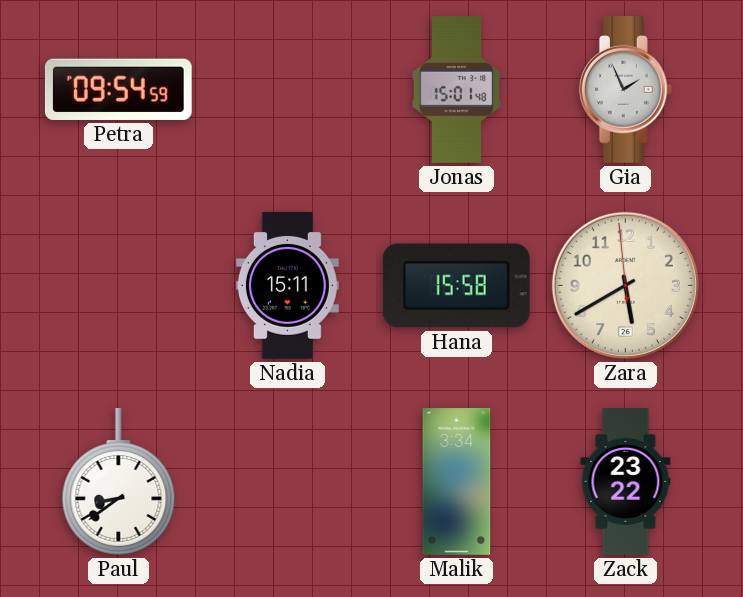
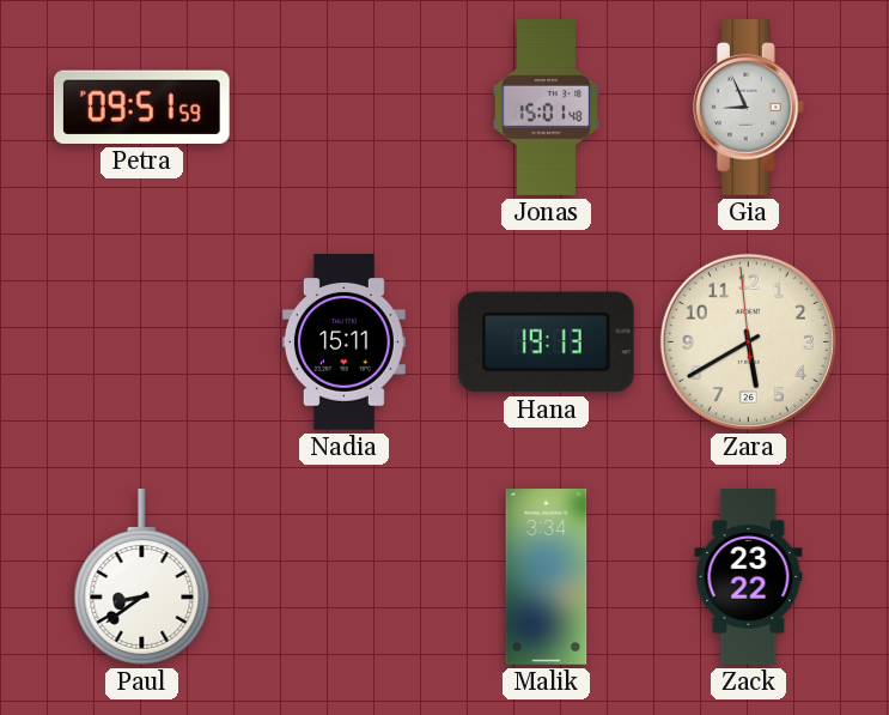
Petra: 09:54 -> 09:51 (141, 107)
Gia: 1:56 -> 8:56 (748, 108)
Hana: 15:58 -> 19:13 (546, 343)
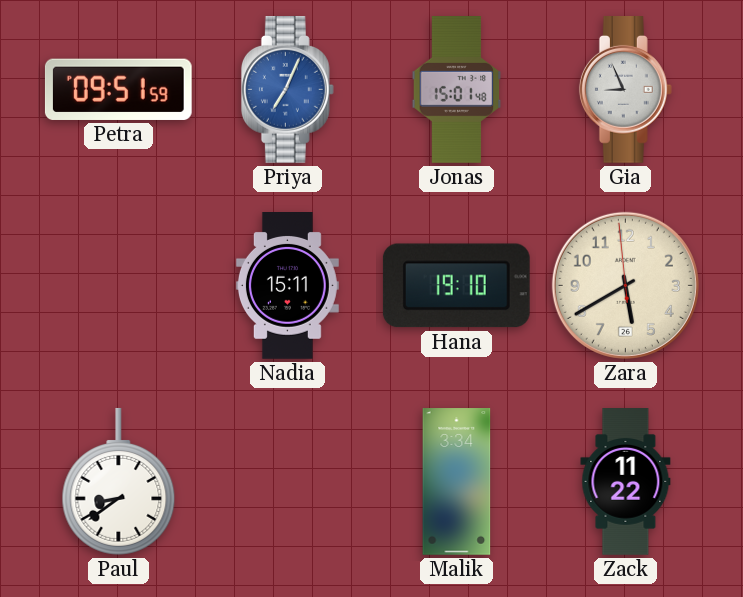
Priya: none -> 7:04 (287, 90)
Hana: 19:13 -> 19:10 (456, 286)
Zack: 23:22 -> 11:22 (626, 482)
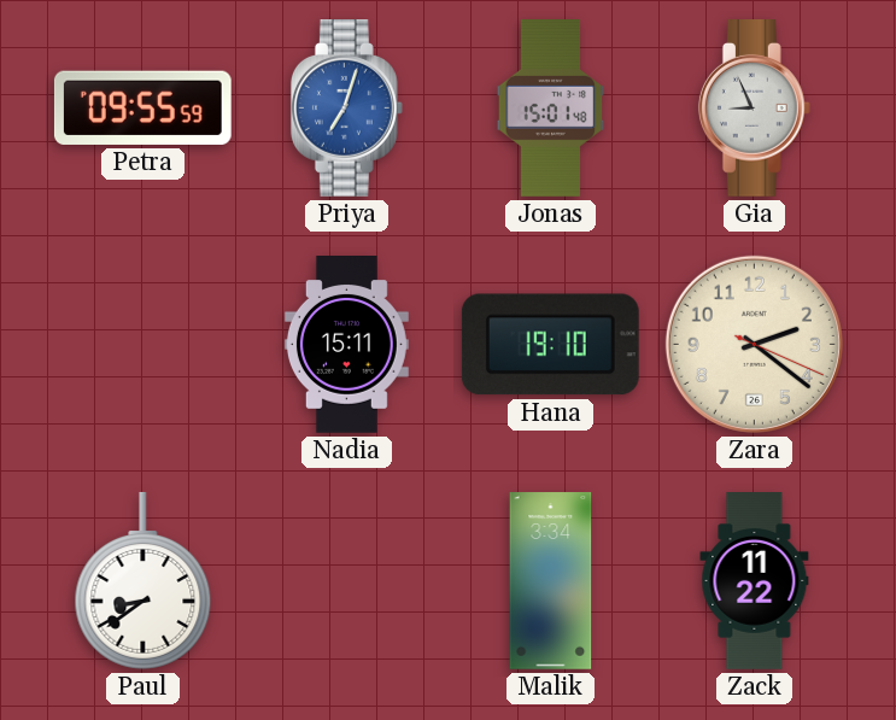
Petra: 09:51 -> 09:55 (142, 107)
Priya: 7:04 -> 7:03 (346, 109)
Zara: 5:39 -> 2:21 (754, 344)
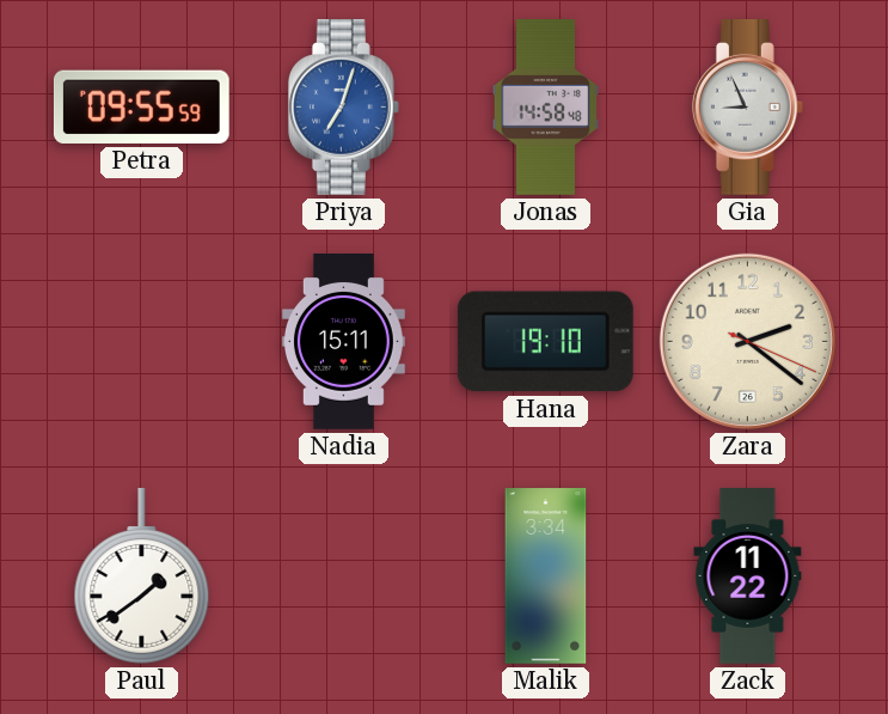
Jonas: 15:01 -> 14:58 (546, 108)
Paul: 8:39 -> 1:39 (142, 575)
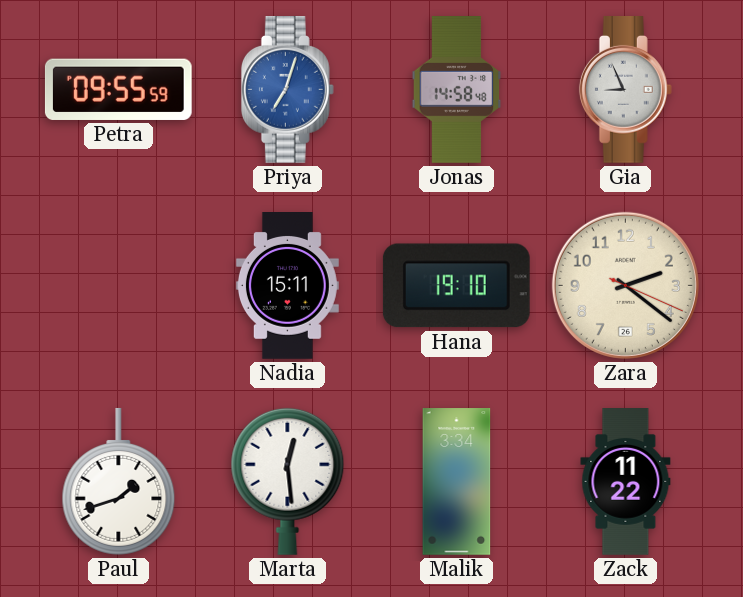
Paul: 1:39 -> 1:42 (119, 481)
Marta: none -> 12:29 (288, 481)
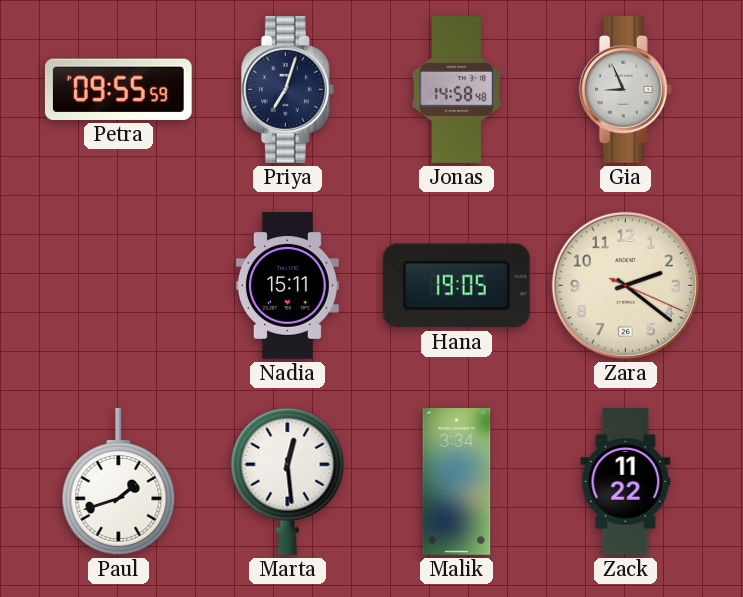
Priya dial: blue -> navy (287, 90)
Hana: 19:10 -> 19:05 (456, 286)
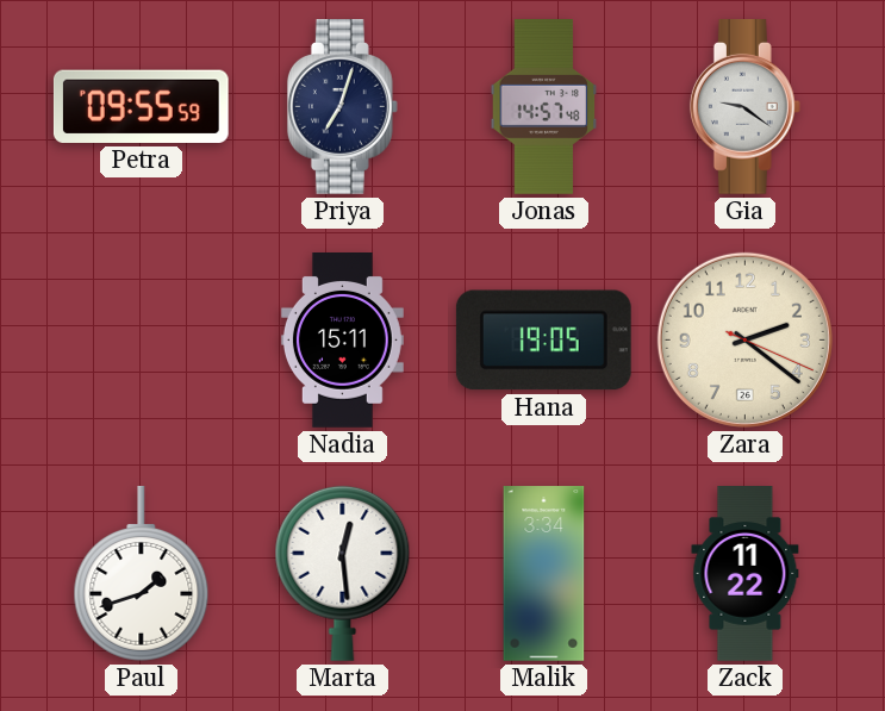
Jonas: 14:58 -> 14:57 (544, 107)
Gia: 8:56 -> 9:21 (744, 107)
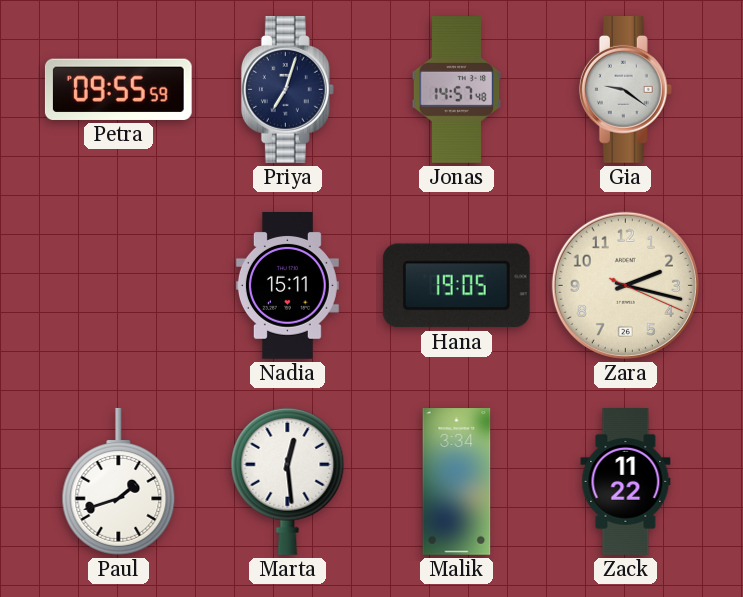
Zara: 2:21 -> 2:17 (625, 285)
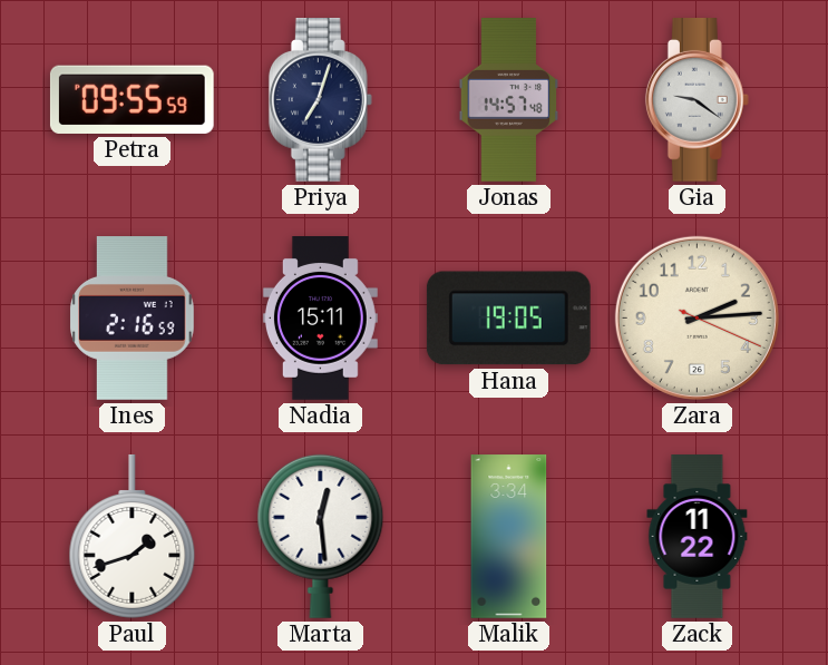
Ines: none -> 2:16 (133, 319)
Zara: 2:17 -> 2:14 (697, 317)
